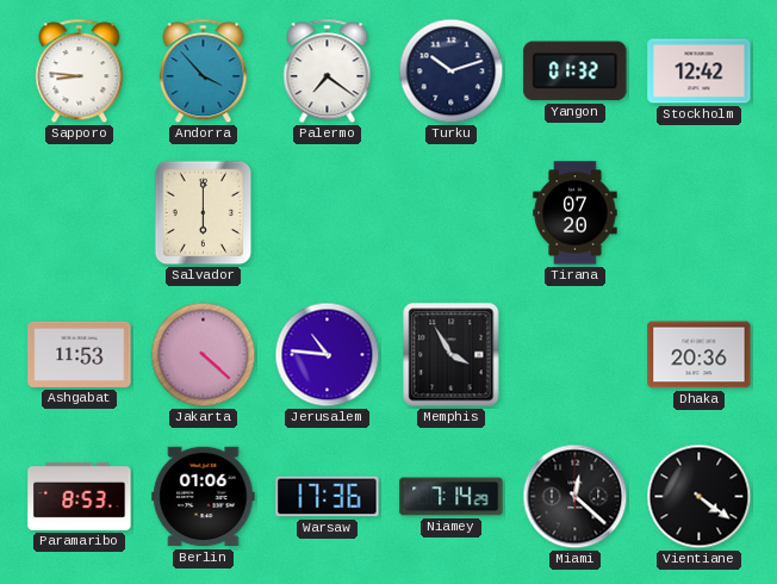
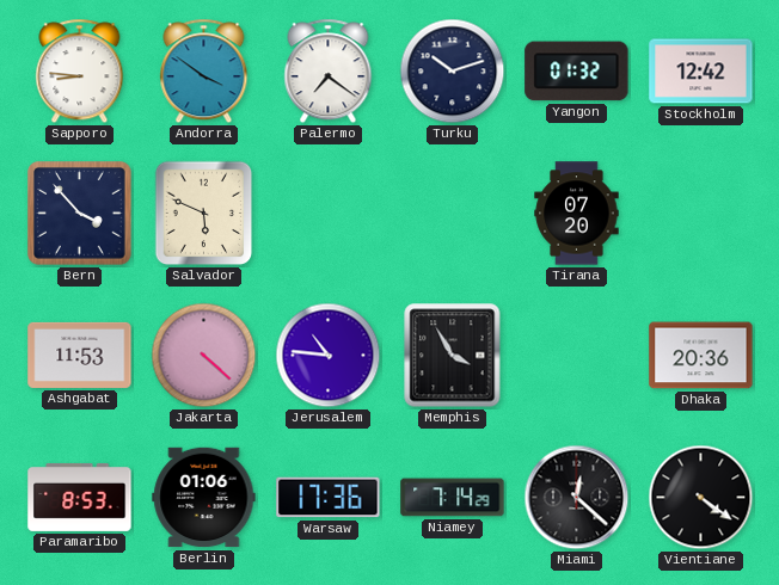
Andorra: 3:53 -> 3:51 (204, 72)
Bern: none -> 3:53 (80, 214)
Salvador: 6:00 -> 5:49 (204, 214)
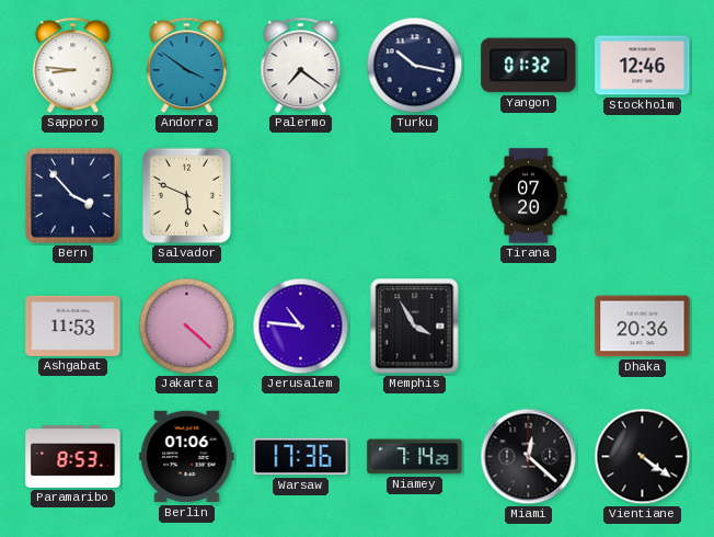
Turku: 10:12 -> 10:17 (415, 66)
Stockholm: 12:42 -> 12:46 (643, 66)
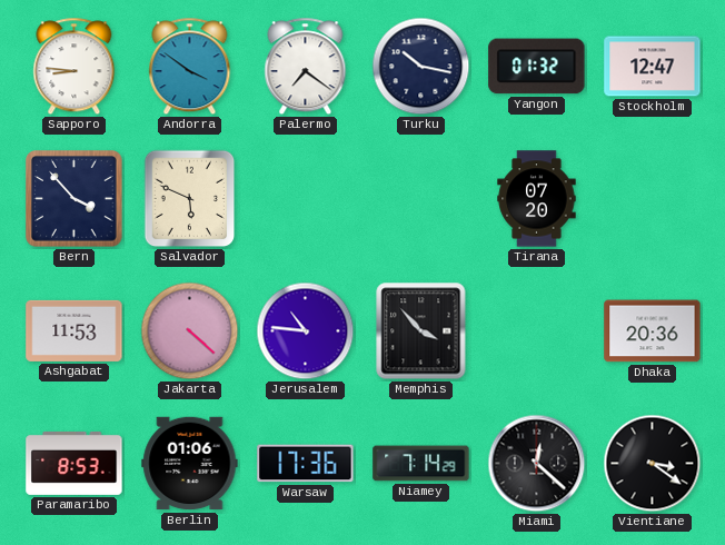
Stockholm: 12:46 -> 12:47 (653, 67)
Memphis: 3:55 -> 3:53 (421, 331)
Vientiane: 4:21 -> 3:21 (653, 464)
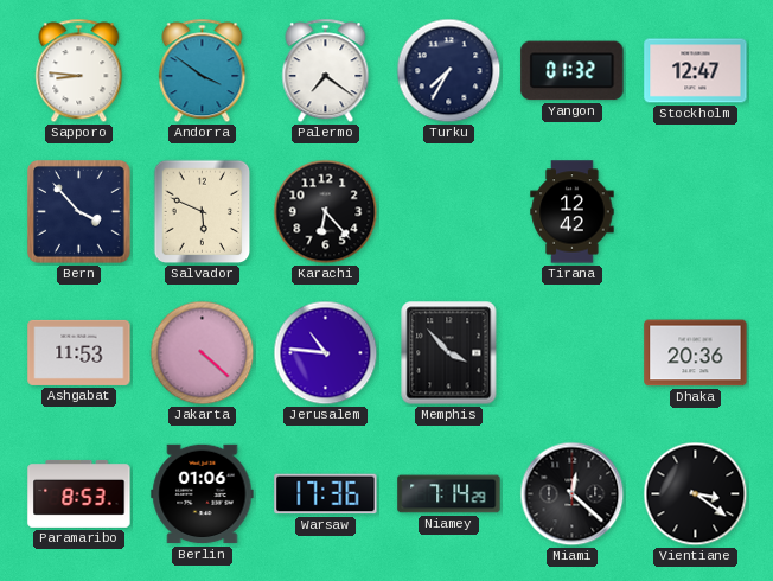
Turku: 10:17 -> 7:35 (449, 71)
Karachi: none -> 6:23 (326, 212)
Tirana: 07:20 -> 12:42 (573, 212)
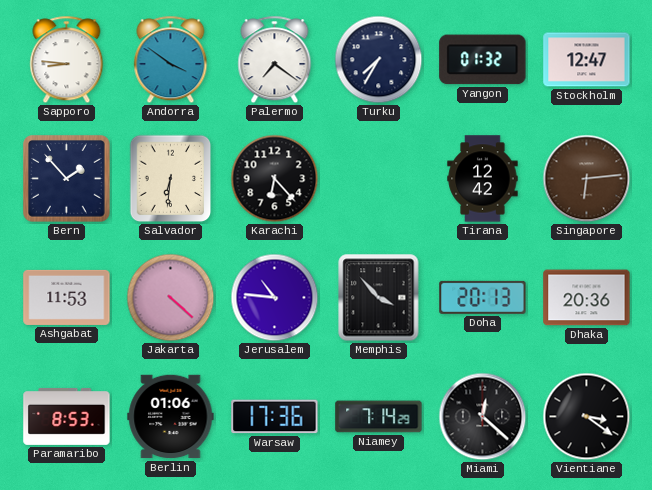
Bern: 3:53 -> 1:53 (67, 179)
Salvador: 5:49 -> 6:31 (171, 179)
Singapore: none -> 6:14 (587, 179)
Doha: none -> 20:13 (483, 297)
